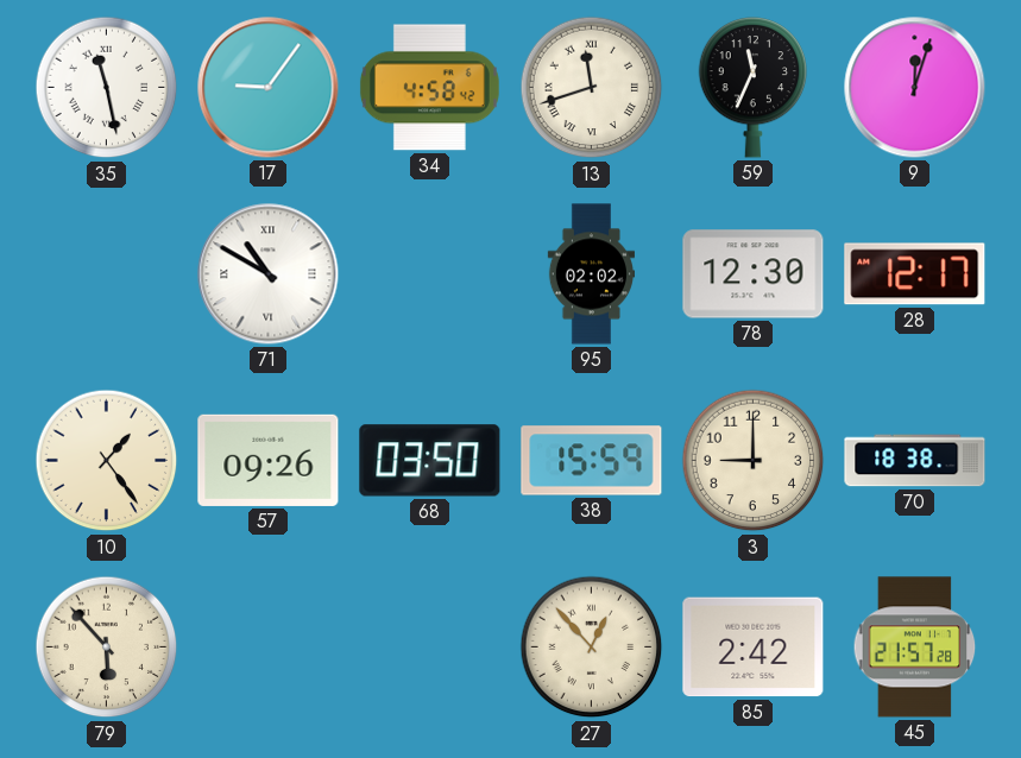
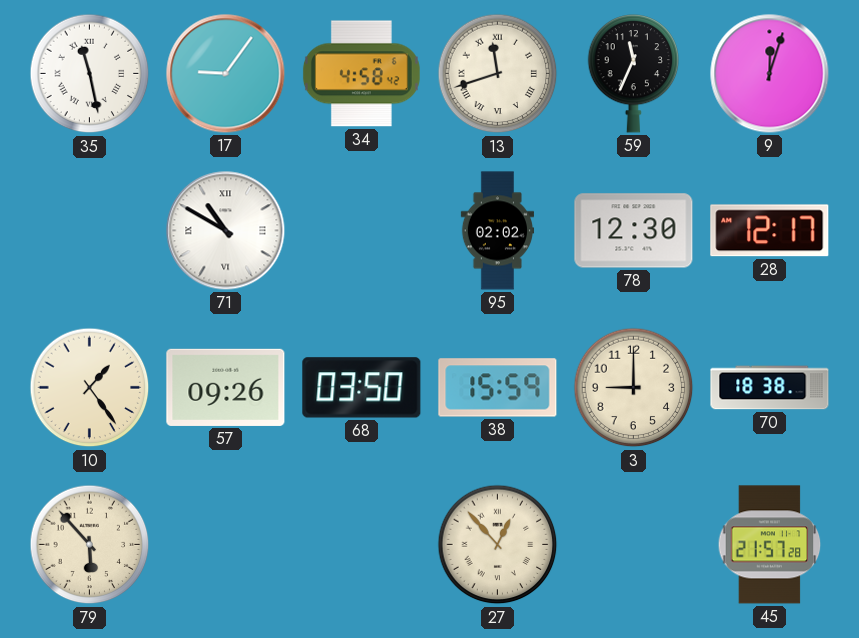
85: 2:42 -> none (754, 648)
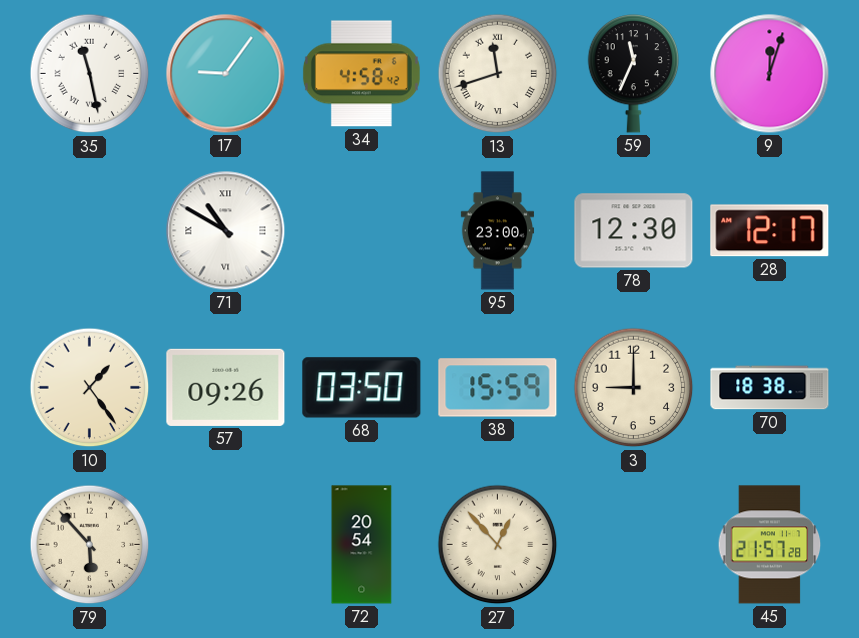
95: 02:02 -> 23:00 (497, 231)
72: none -> 20:54 (362, 545)
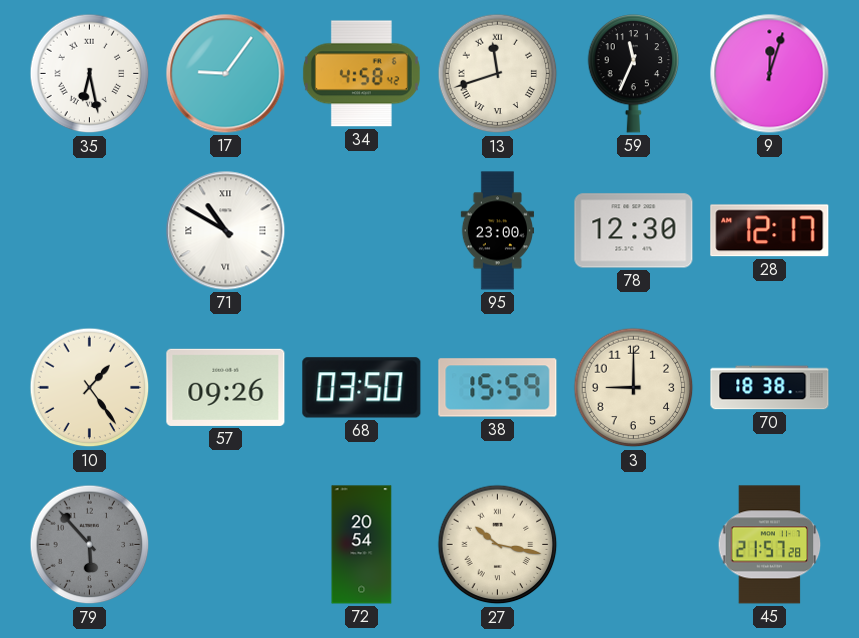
35: 11:28 -> 6:28 (90, 74)
79 dial: cream -> grey (90, 545)
27: 12:53 -> 10:17 (498, 545)
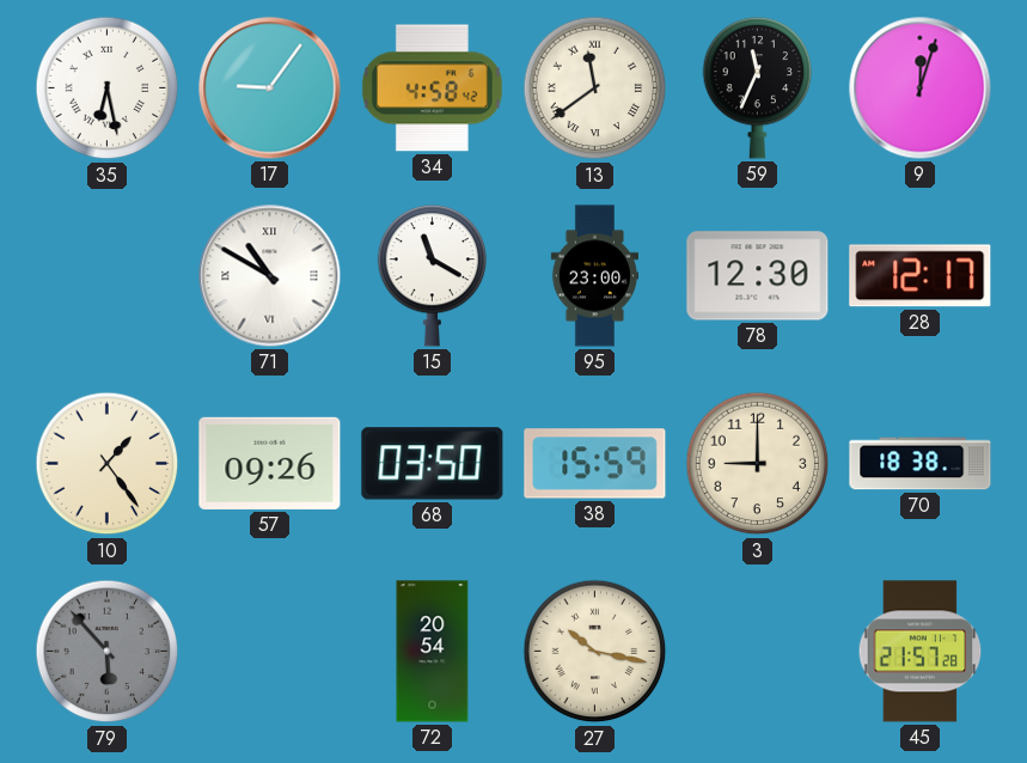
13: 11:42 -> 11:39 (595, 88)
15: none -> 11:20 (433, 276)
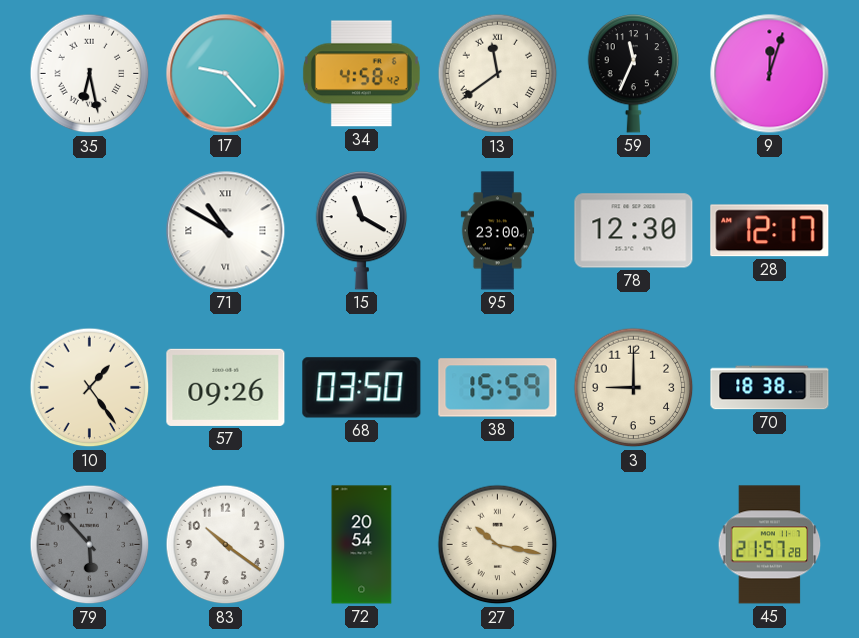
17: 9:06 -> 9:23 (226, 74)
83: none -> 10:21 (226, 545)
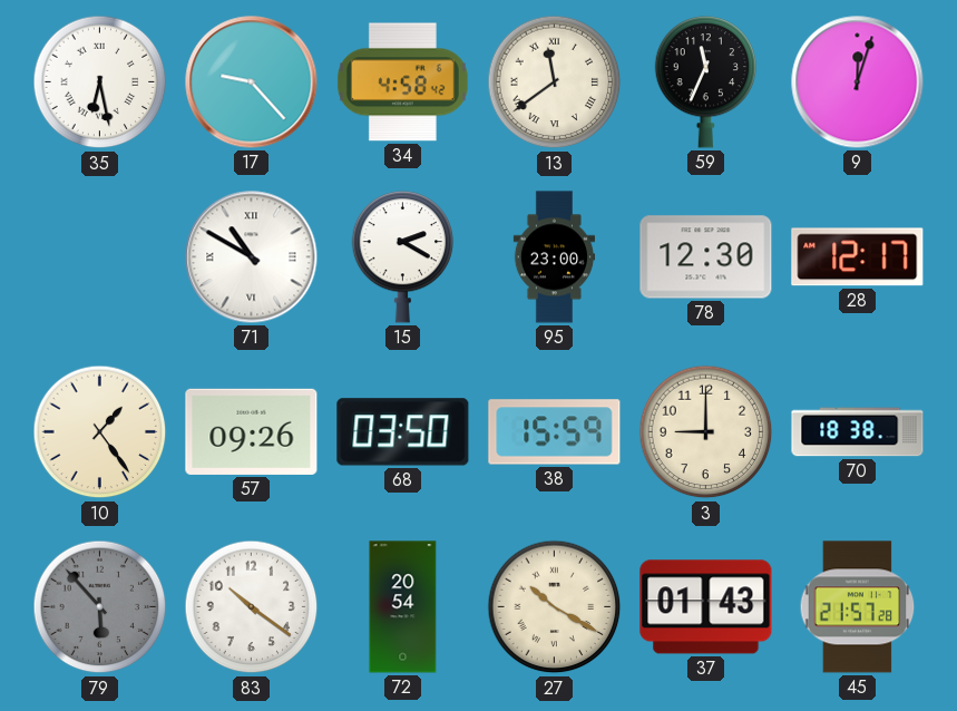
15: 11:20 -> 2:20 (403, 257)
27: 10:17 -> 10:20 (555, 607)
37: none -> 01:43 (706, 607)
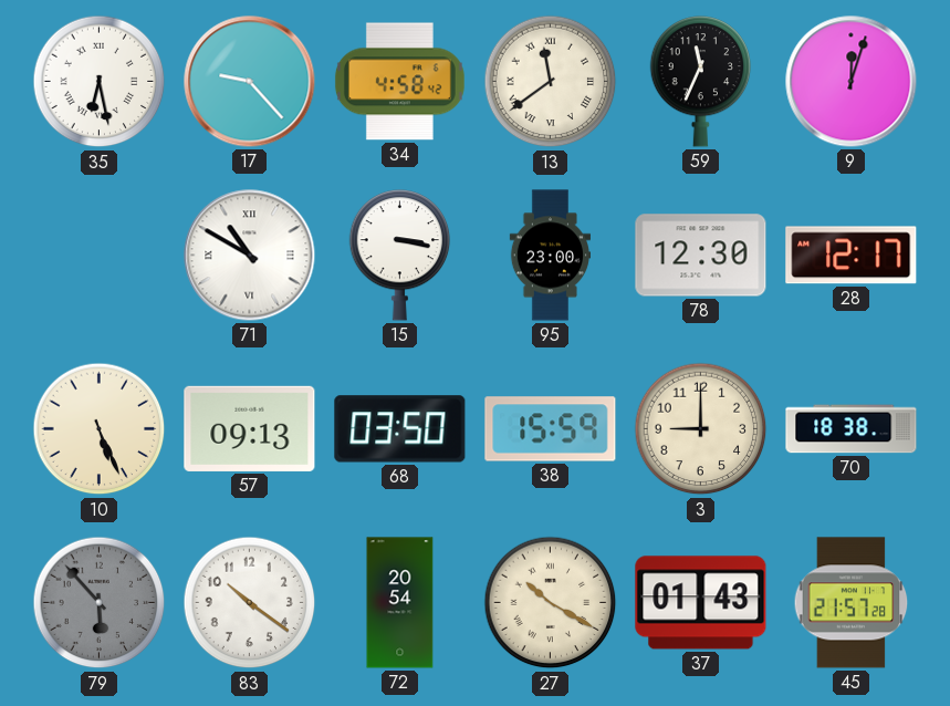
15: 2:20 -> 3:17 (400, 256)
10: 1:24 -> 5:26 (100, 429)
57: 09:26 -> 09:13 (250, 428)
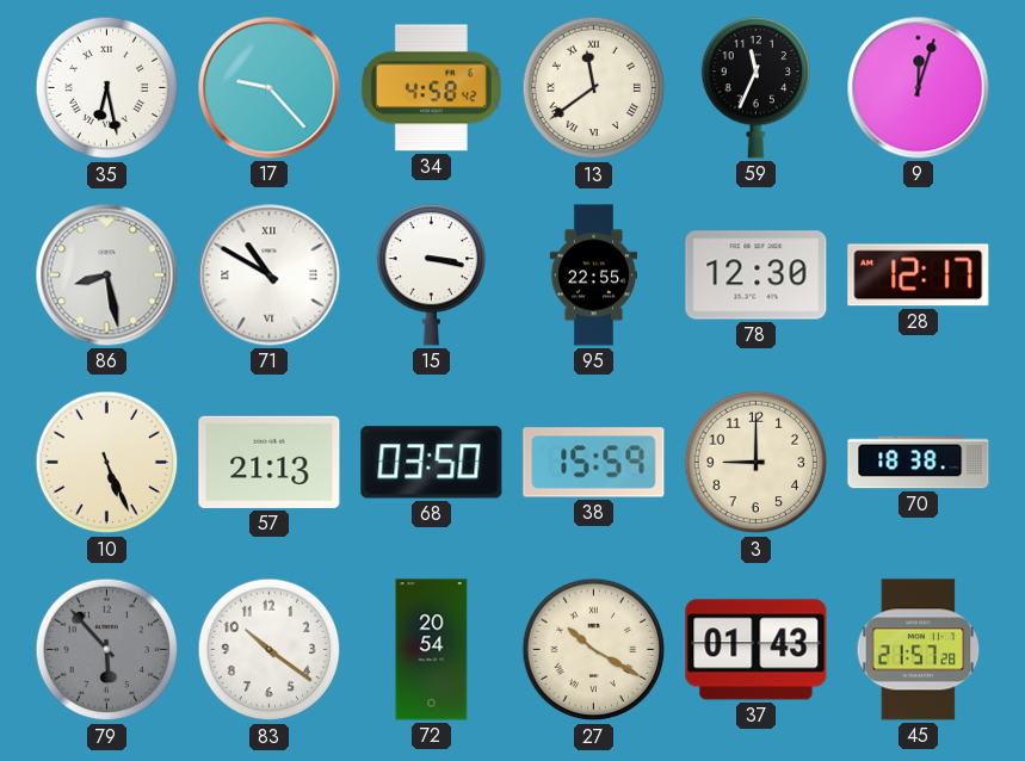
86: none -> 8:28 (107, 276)
95: 23:00 -> 22:55 (593, 276)
57: 09:13 -> 21:13 (270, 462)
